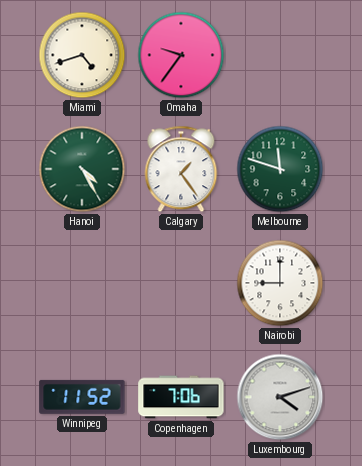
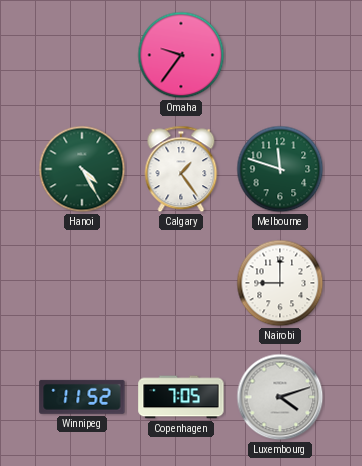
Miami: 4:42 -> none (82, 55)
Copenhagen: 7:06 -> 7:05 (181, 397)
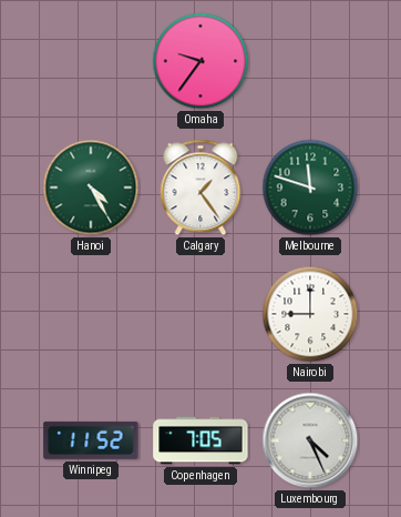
Luxembourg: 4:12 -> 4:26 (310, 440)
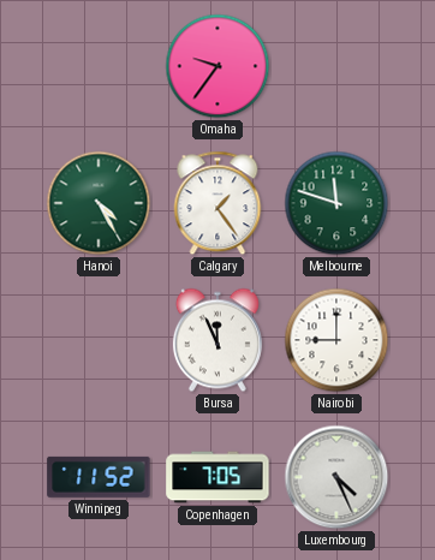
Bursa: none -> 11:56 (218, 340)
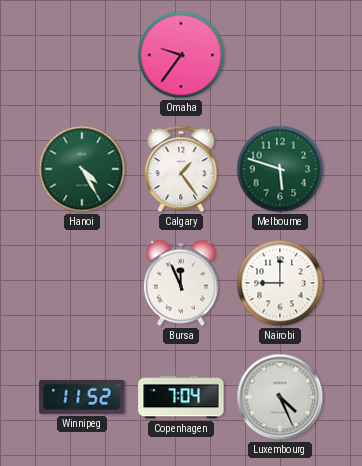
Melbourne: 11:48 -> 5:48 (280, 169)
Copenhagen: 7:05 -> 7:04 (181, 397)
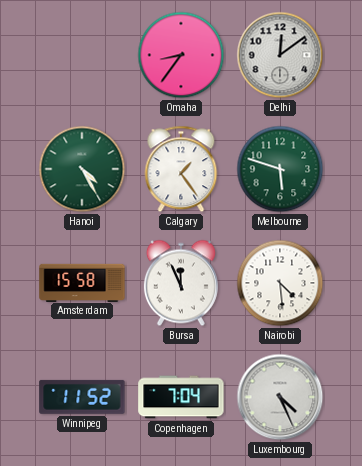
Omaha: 9:36 -> 8:36 (181, 55)
Delhi: none -> 12:09 (280, 55)
Amsterdam: none -> 15:58 (82, 282)
Nairobi: 9:00 -> 4:29 (280, 283)
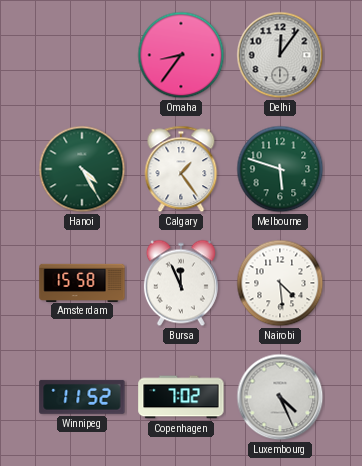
Delhi: 12:09 -> 12:06 (280, 55)
Copenhagen: 7:04 -> 7:02 (181, 397)
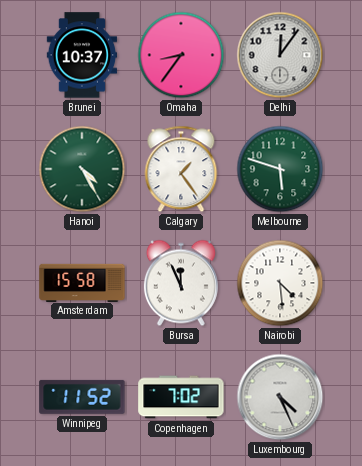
Brunei: none -> 10:37 (82, 55)
